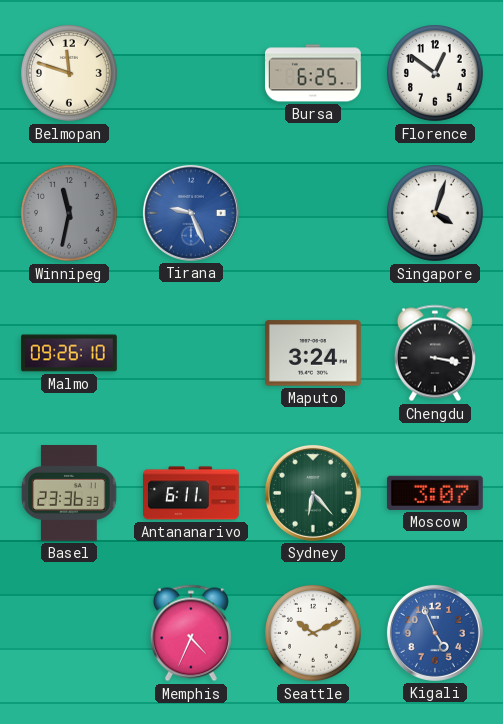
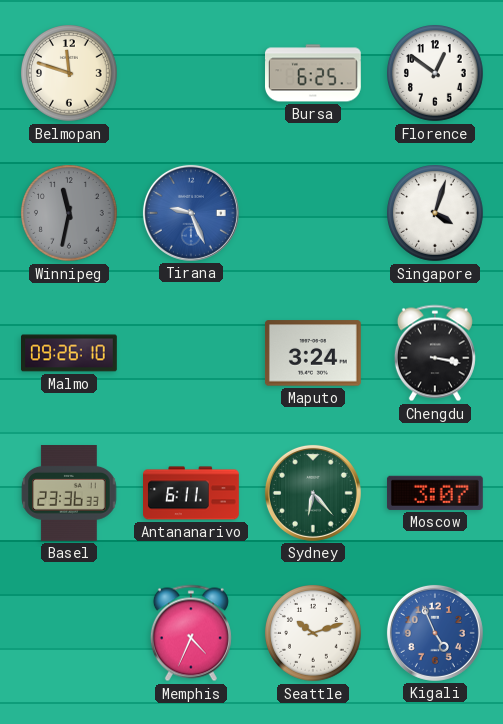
Seattle: 10:11 -> 10:12 (314, 634)
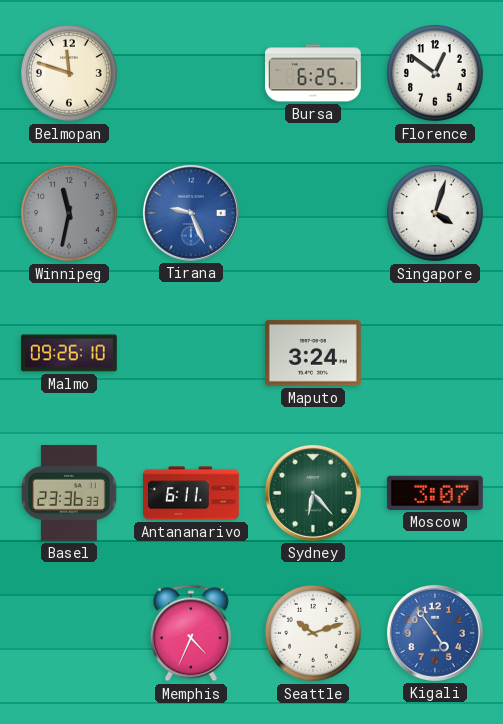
Chengdu: 3:17 -> none (435, 353)
Kigali: 4:56 -> 4:54 (435, 633)
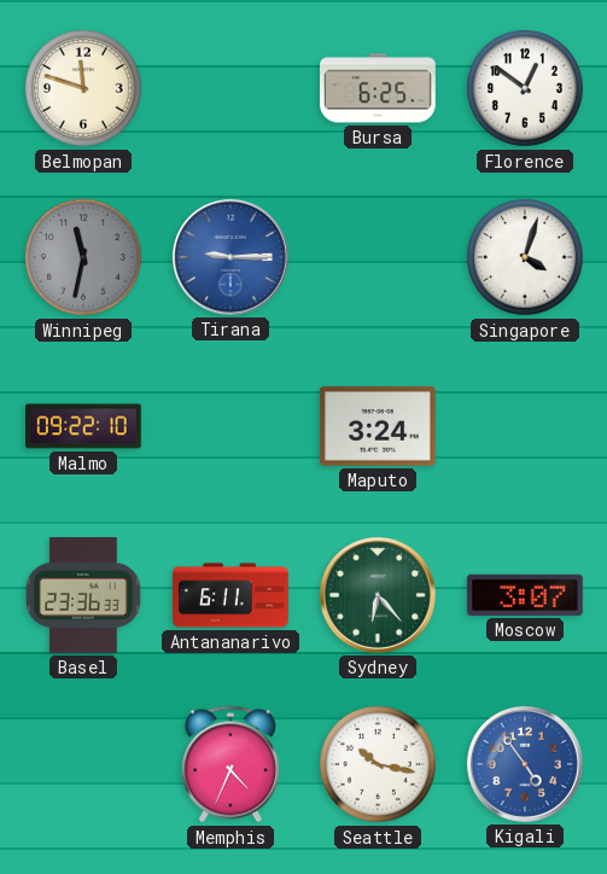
Tirana: 9:26 -> 9:15 (230, 257)
Malmo: 09:26 -> 09:22 (84, 426)
Seattle: 10:12 -> 10:17 (379, 765)
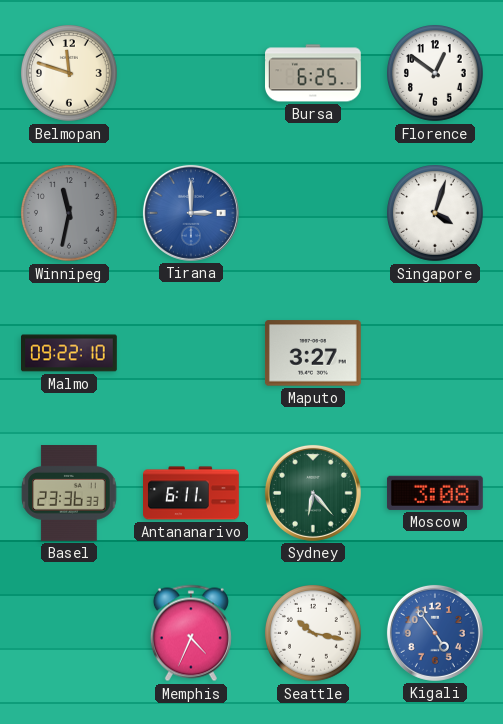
Tirana: 9:15 -> 3:00 (191, 213)
Maputo: 3:24 -> 3:27 (313, 353)
Moscow: 3:07 -> 3:08 (435, 493)
